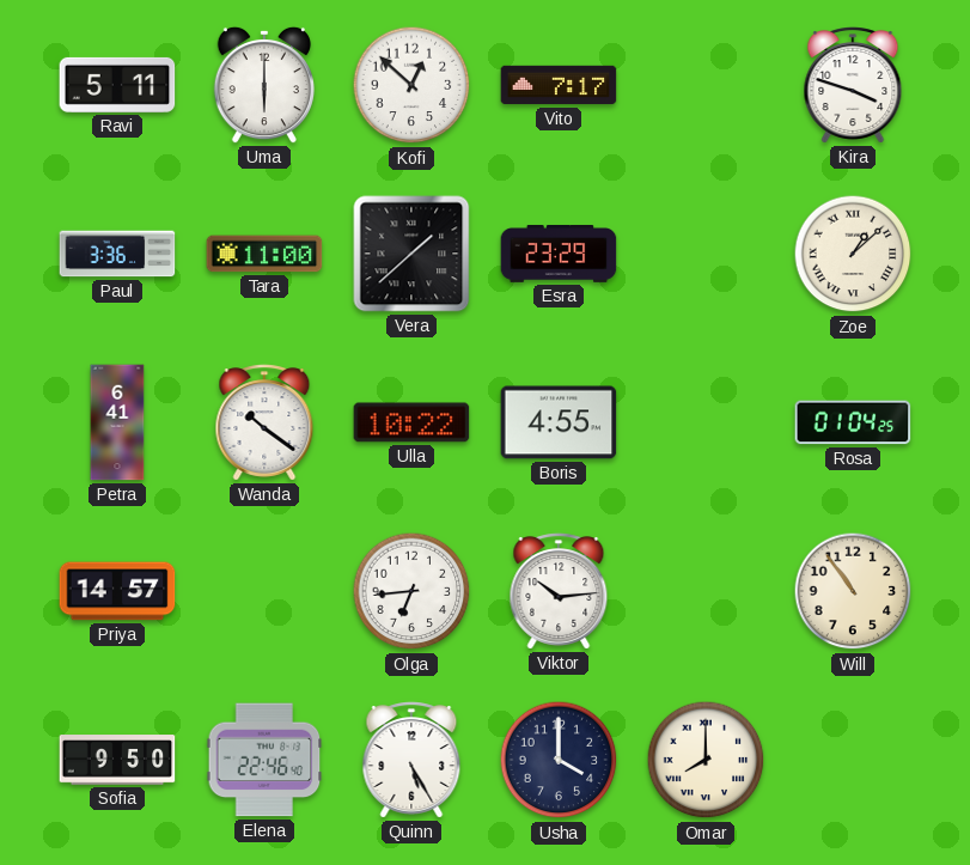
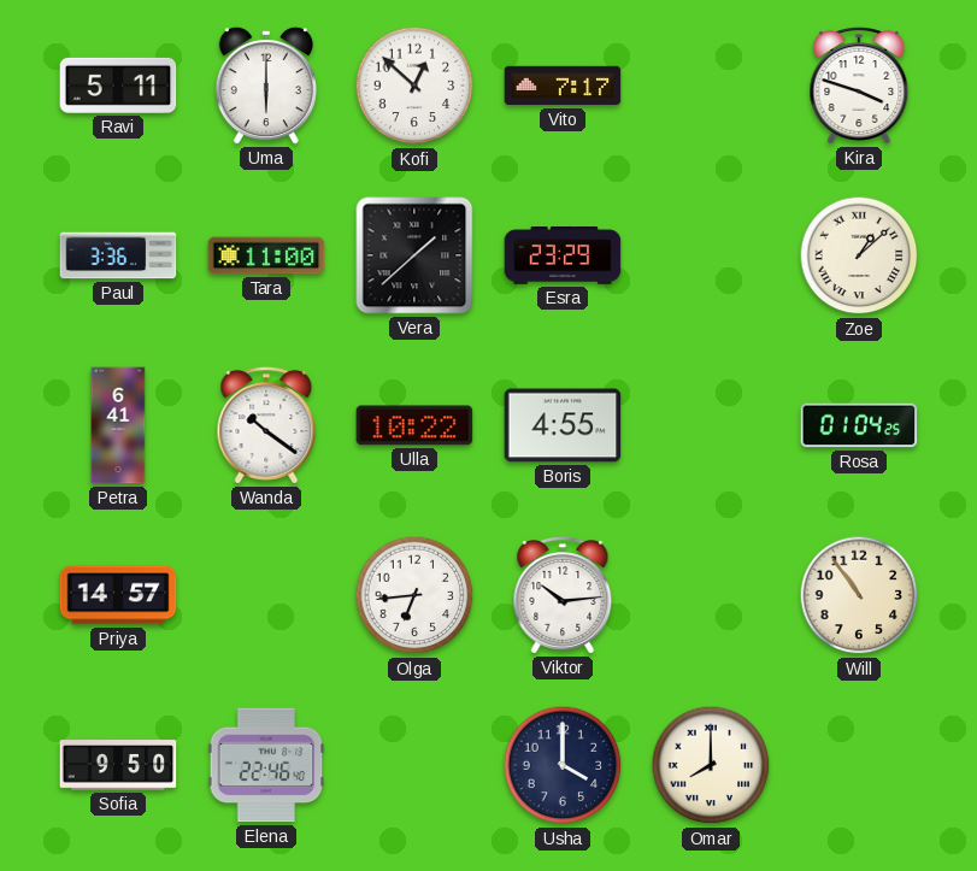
Quinn: 5:25 -> none (411, 760)
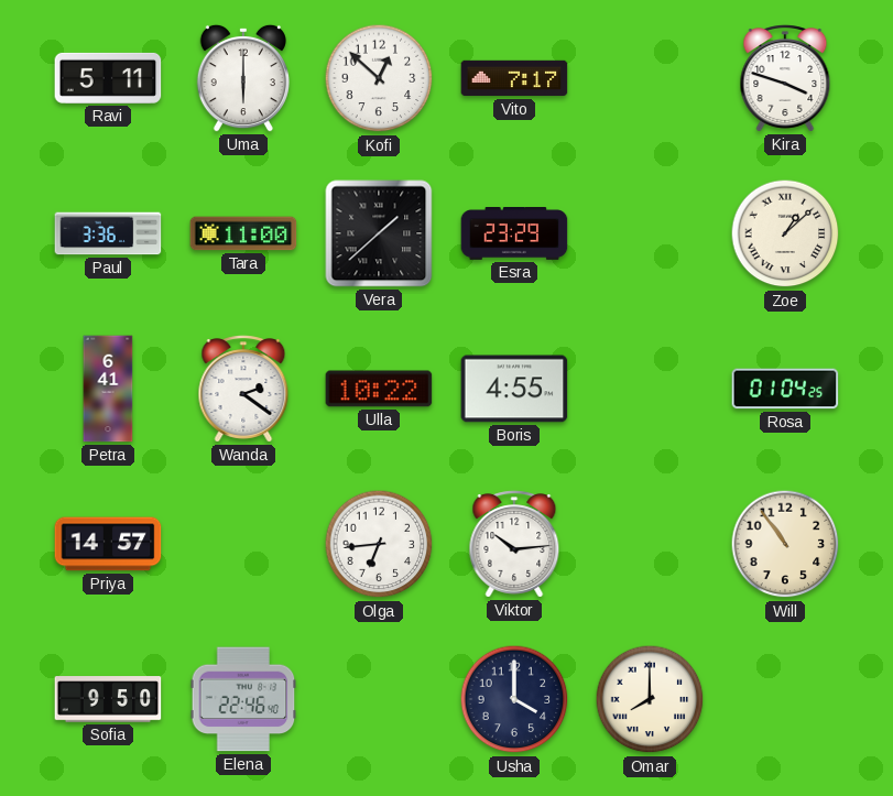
Wanda: 10:21 -> 2:21 (243, 389)
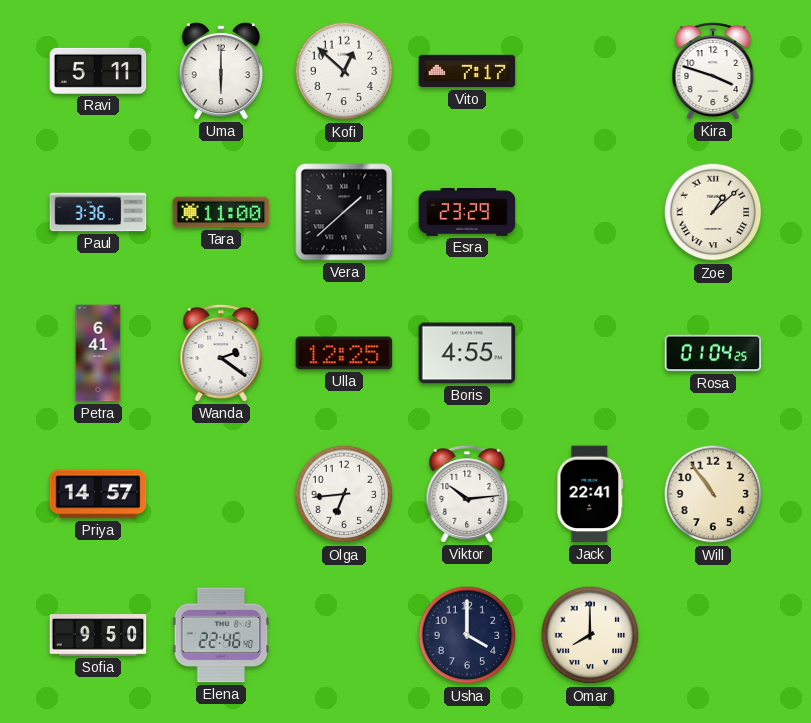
Ulla: 10:22 -> 12:25 (344, 353)
Jack: none -> 22:41 (590, 494)
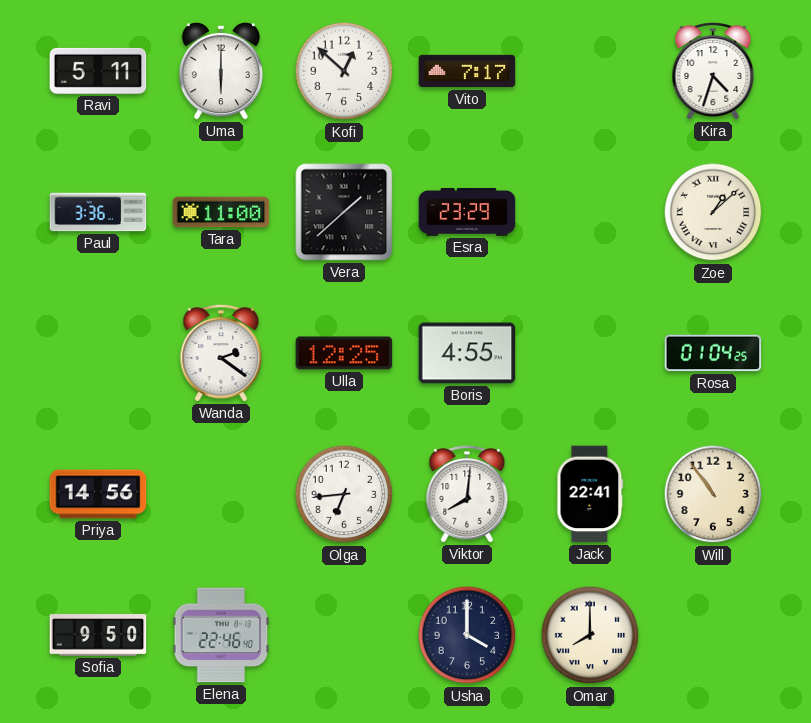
Kira: 3:48 -> 4:33 (713, 71)
Petra: 6:41 -> none (98, 353)
Priya: 14:57 -> 14:56 (98, 494)
Viktor: 10:14 -> 8:01 (467, 494)
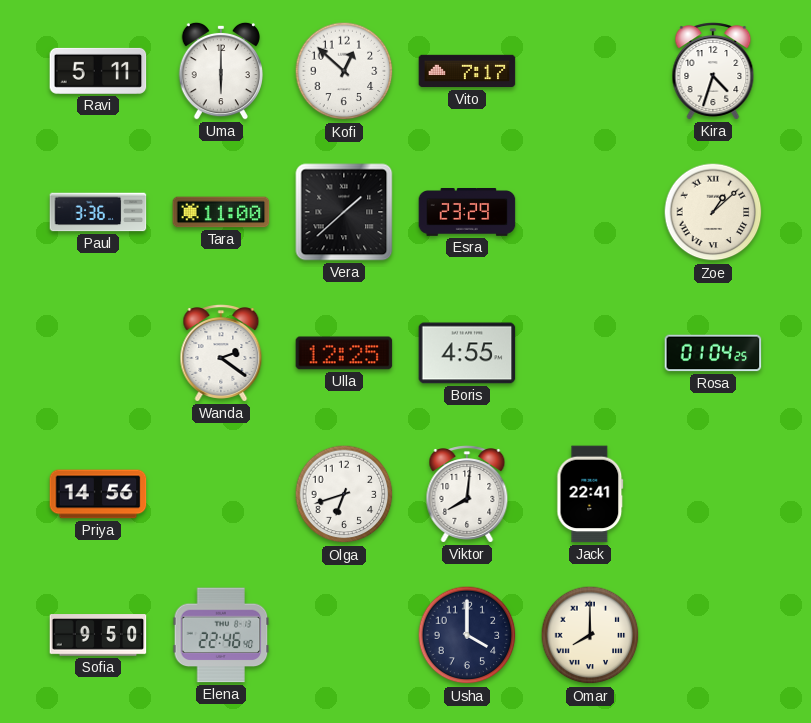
Olga: 6:44 -> 6:42 (344, 494)
Will: 10:54 -> none (713, 494)
